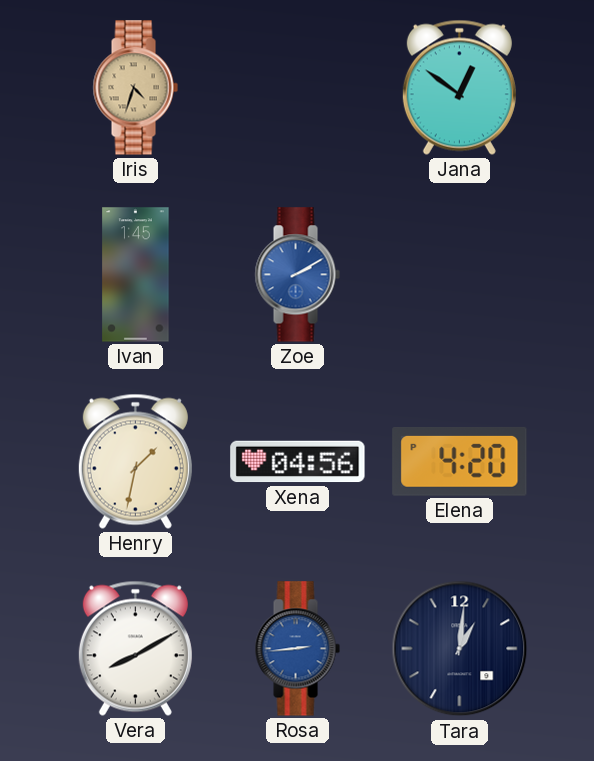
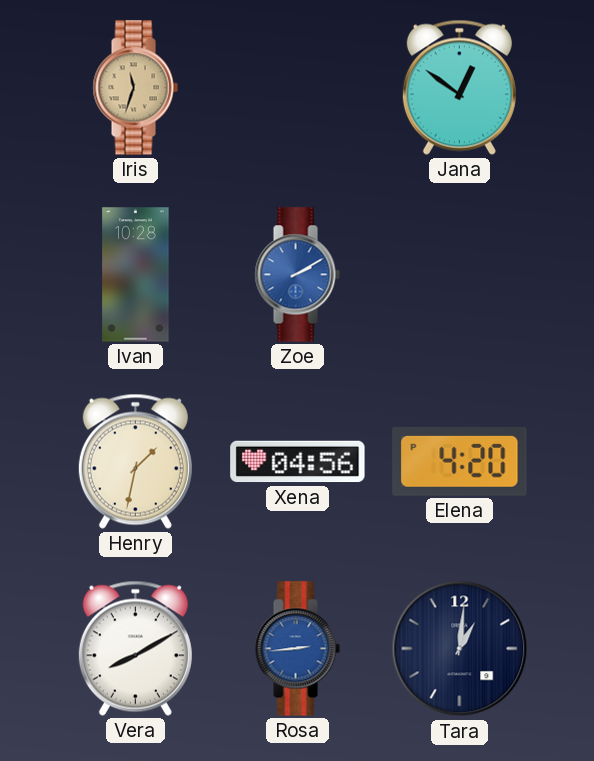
Iris: 4:33 -> 11:33 (135, 88)
Ivan: 1:45 -> 10:28 (136, 275)
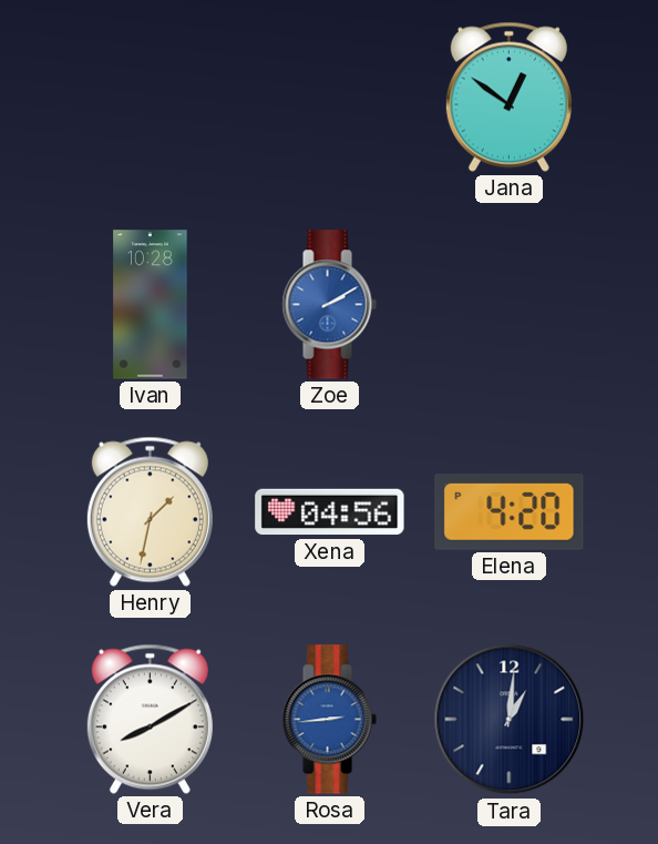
Iris: 11:33 -> none (135, 88)
